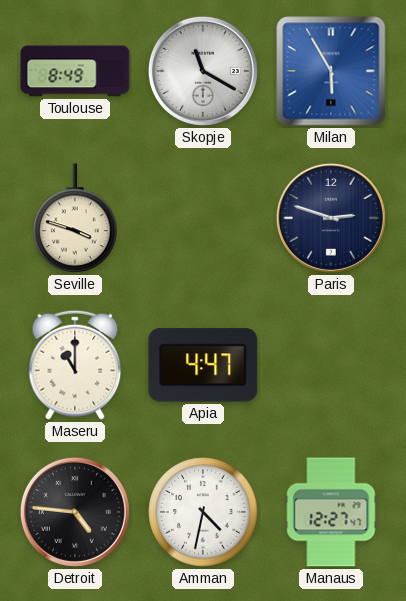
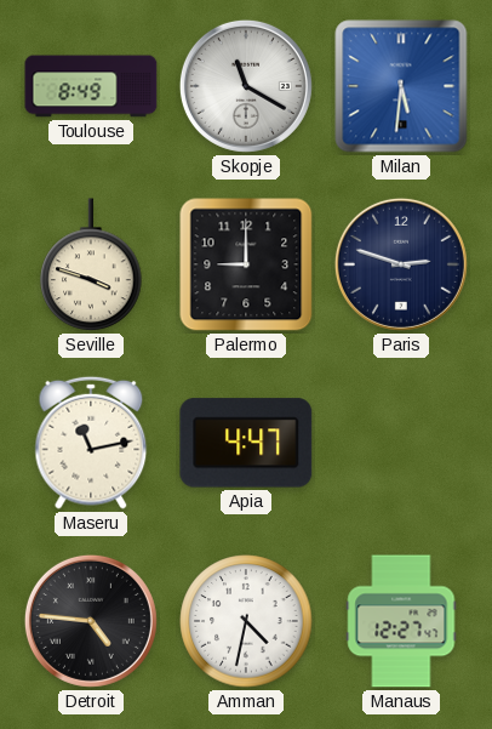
Milan: 5:55 -> 5:31 (401, 86)
Palermo: none -> 9:00 (246, 264)
Maseru: 11:00 -> 11:13 (91, 443)
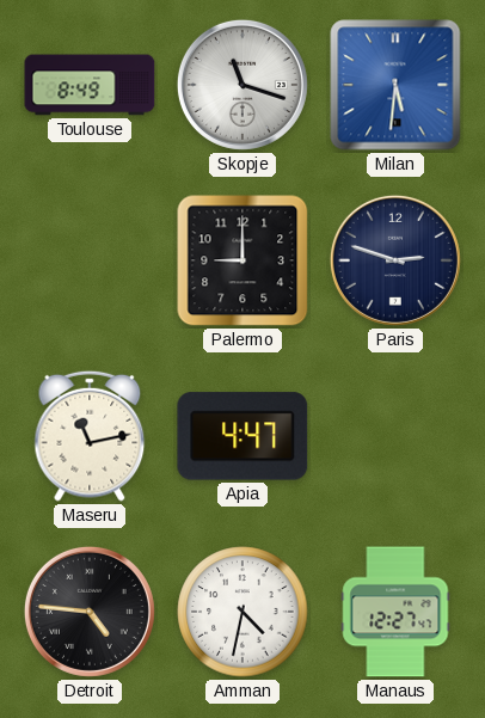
Skopje: 11:20 -> 11:18 (242, 85)
Seville: 3:48 -> none (91, 266)
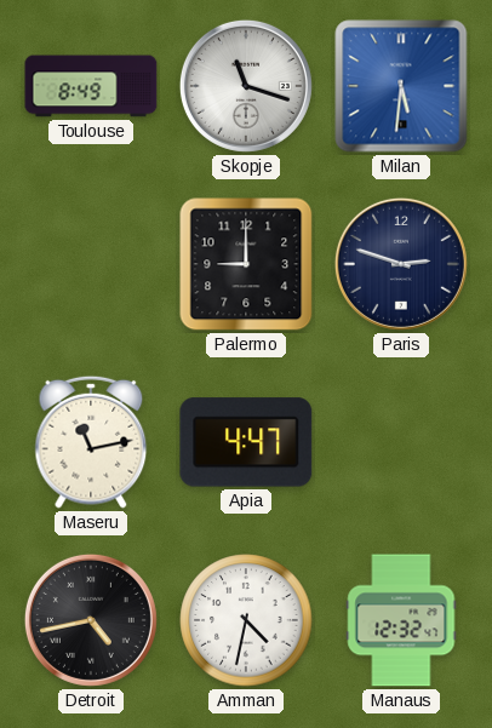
Detroit: 4:46 -> 4:43 (91, 620)
Manaus: 12:27 -> 12:32 (401, 620)
